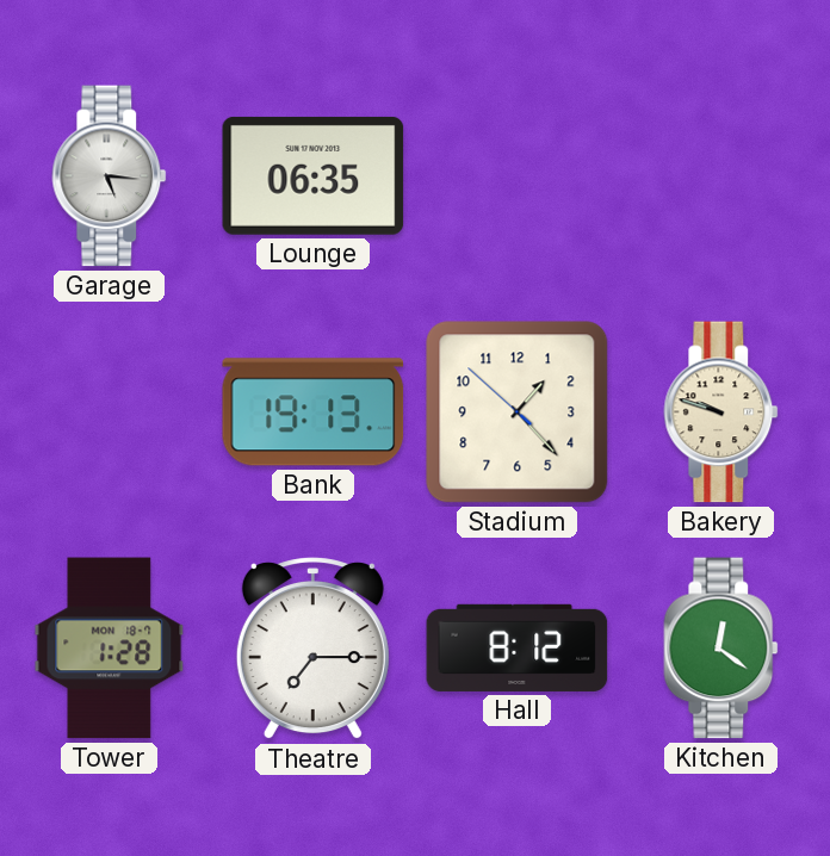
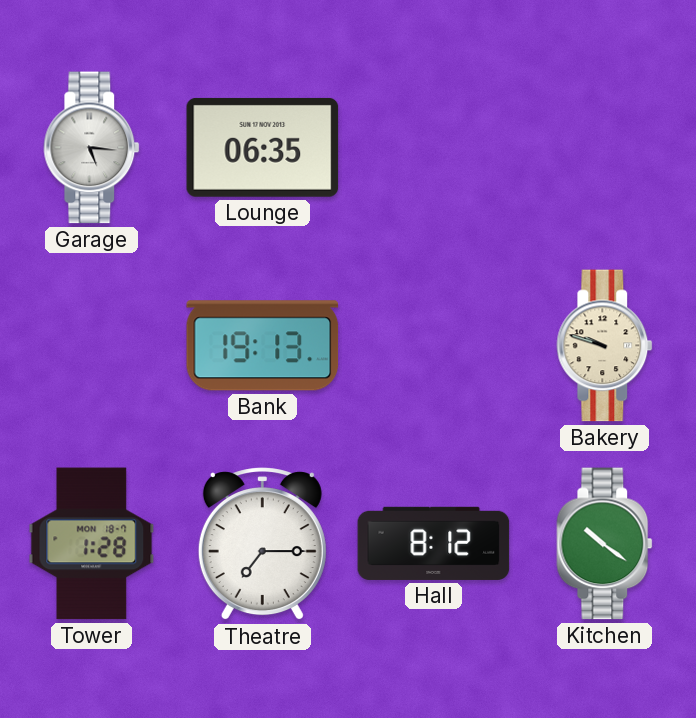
Stadium: 1:22 -> none (518, 413)
Kitchen: 12:21 -> 10:21 (605, 544)
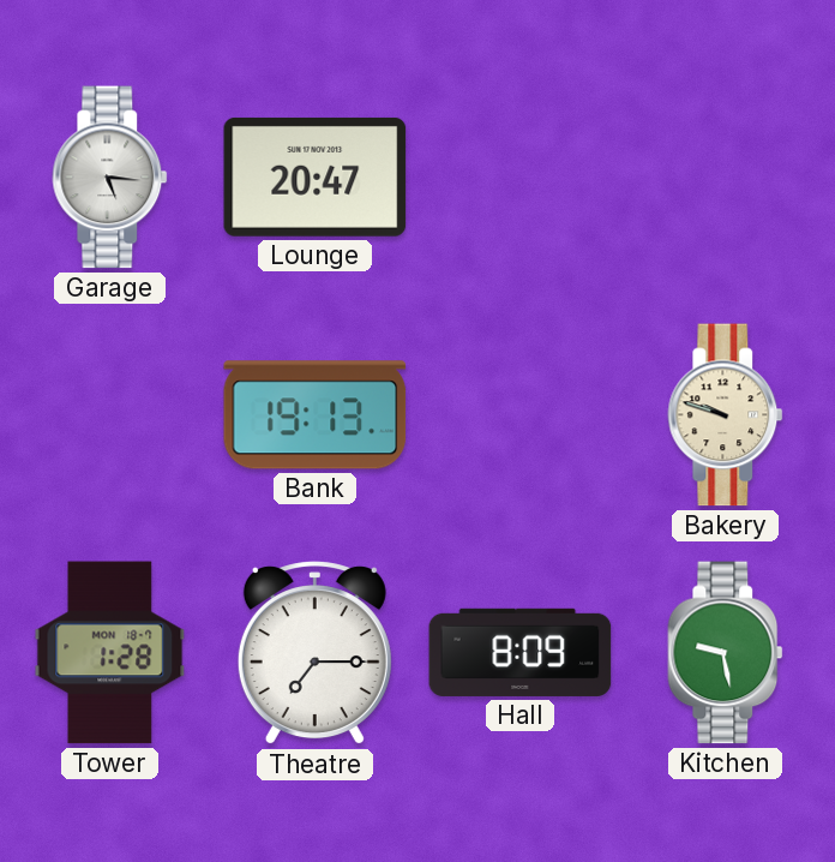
Lounge: 06:35 -> 20:47 (316, 176)
Hall: 8:12 -> 8:09 (521, 652)
Kitchen: 10:21 -> 9:28 (726, 653)
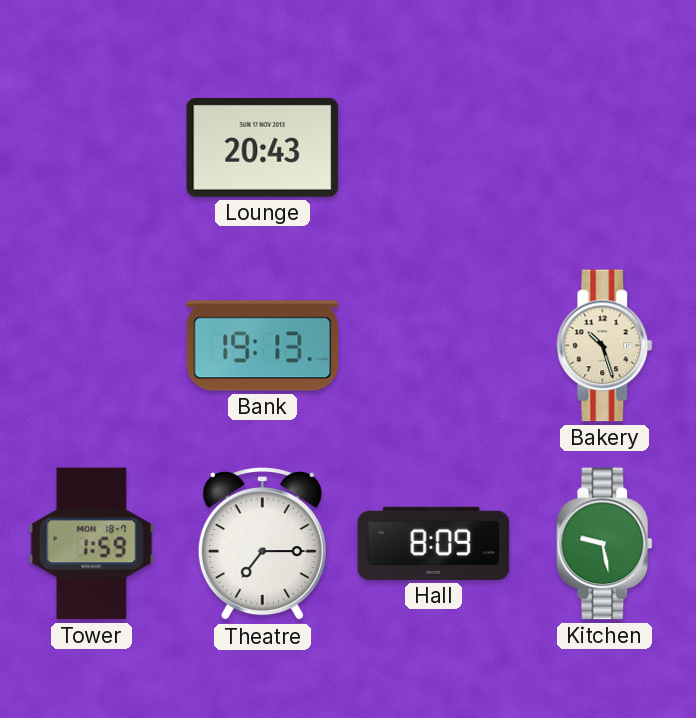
Garage: 5:16 -> none (110, 178)
Lounge: 20:47 -> 20:43 (263, 147)
Bakery: 9:48 -> 10:27 (605, 346)
Tower: 1:28 -> 1:59 (92, 544)
